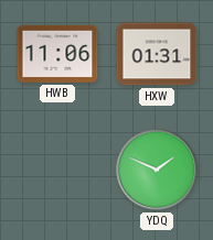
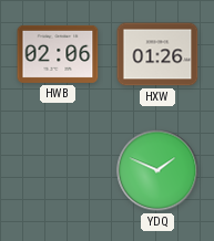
HWB: 11:06 -> 02:06 (58, 54)
HXW: 01:31 -> 01:26 (157, 54)
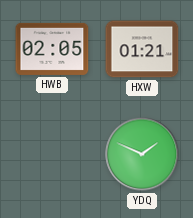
HWB: 02:06 -> 02:05 (52, 49)
HXW: 01:26 -> 01:21 (142, 49)
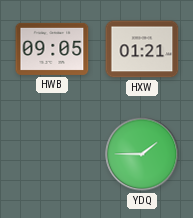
HWB: 02:05 -> 09:05 (52, 49)
YDQ: 1:49 -> 1:45 (142, 154)
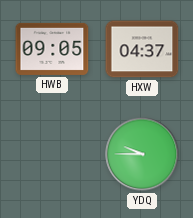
HXW: 01:21 -> 04:37 (142, 49)
YDQ: 1:45 -> 9:45 (142, 154)
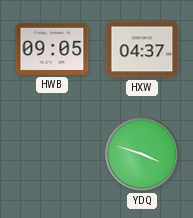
YDQ: 9:45 -> 3:48 (142, 154)
